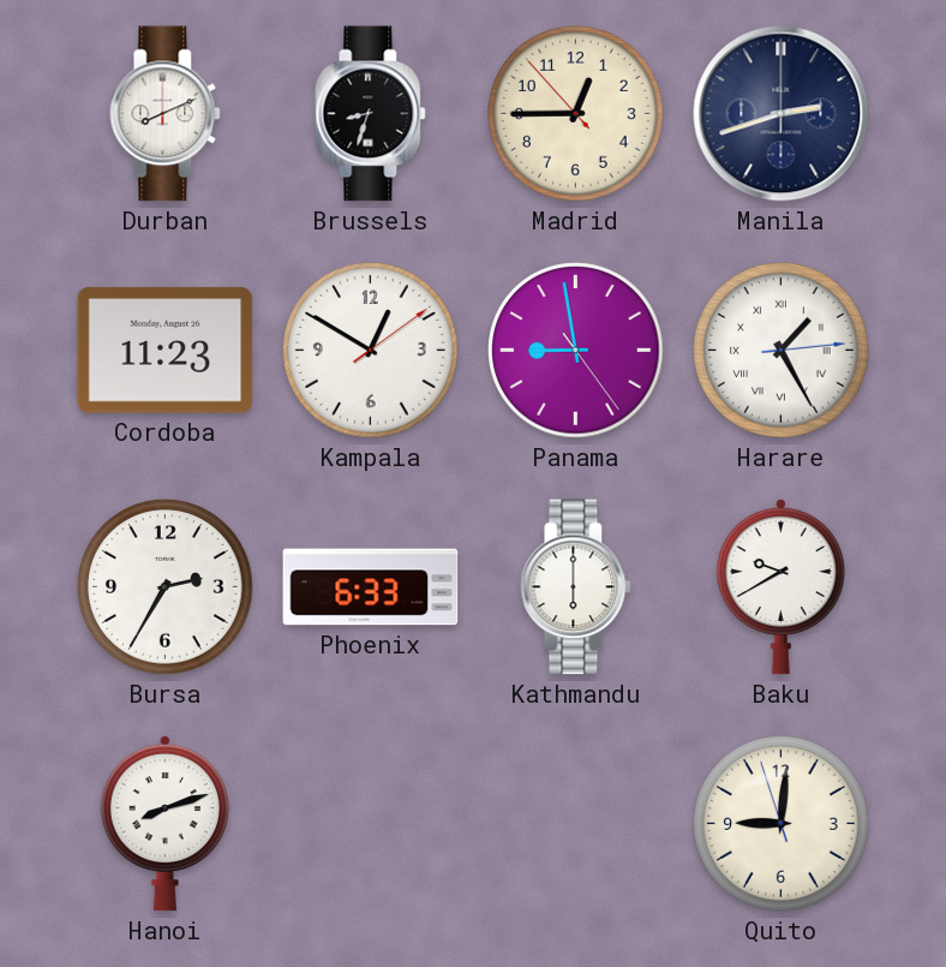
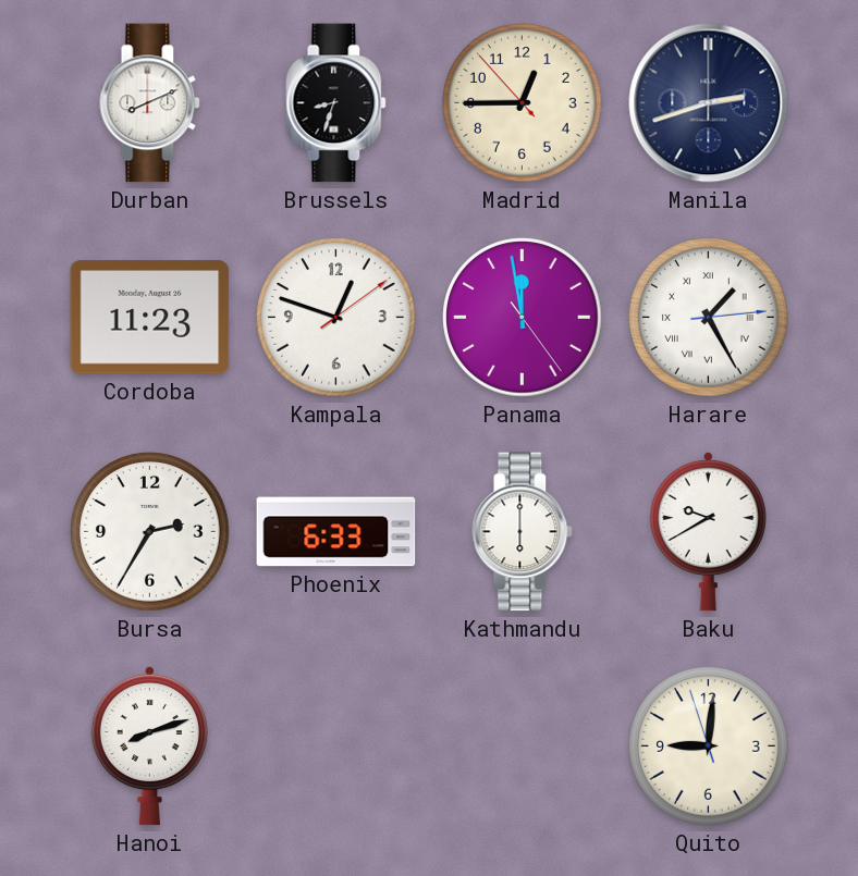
Kampala: 12:50 -> 12:48 (336, 318)
Panama: 8:58 -> 11:58 (523, 318)
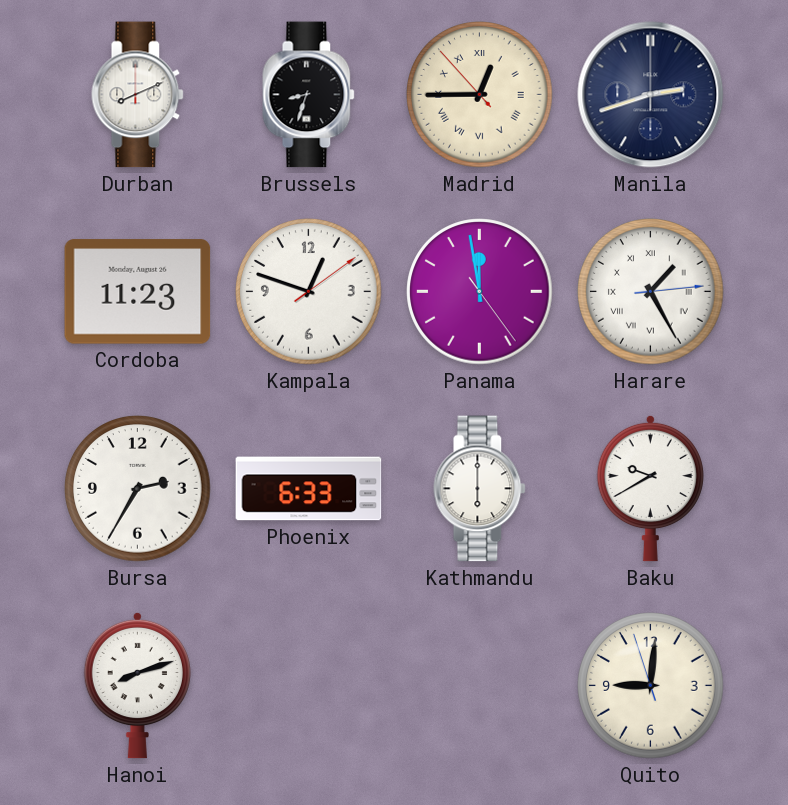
Madrid numerals: Arabic -> Roman (480, 95)
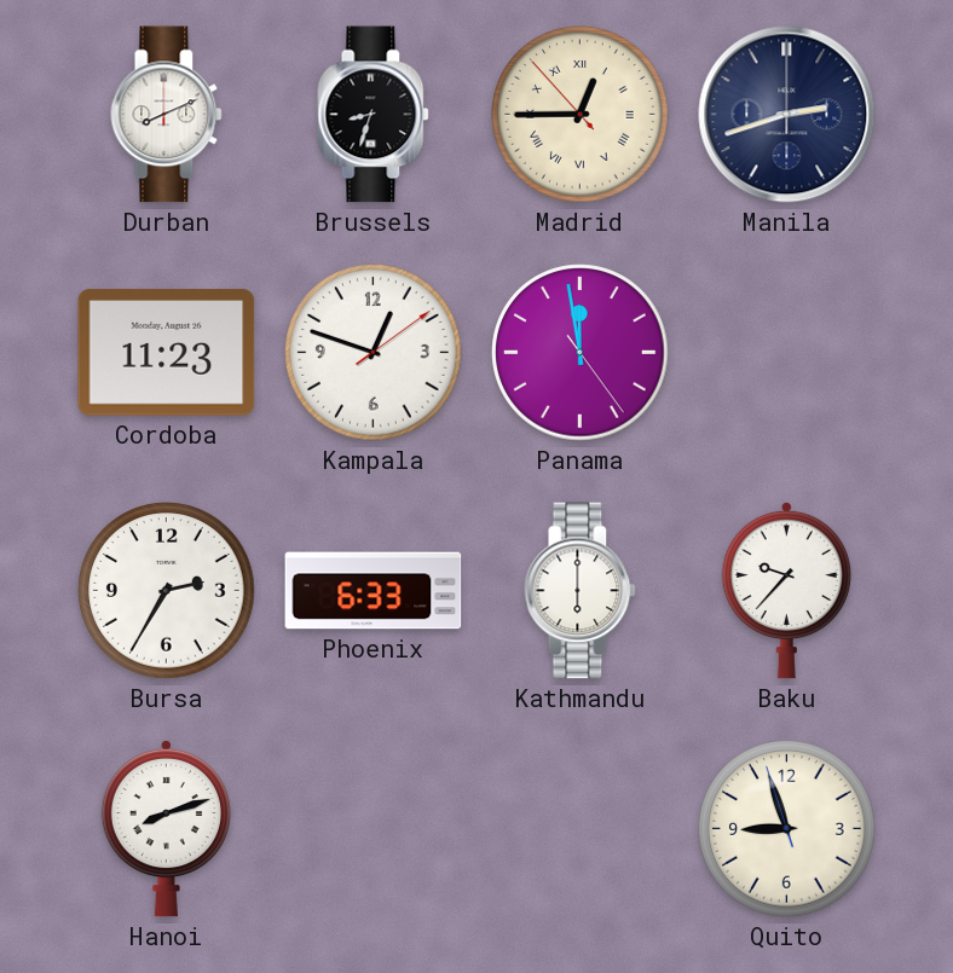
Harare: 1:25 -> none (651, 292)
Baku: 9:40 -> 9:37 (786, 590)
Quito: 9:00 -> 8:56 (787, 829)
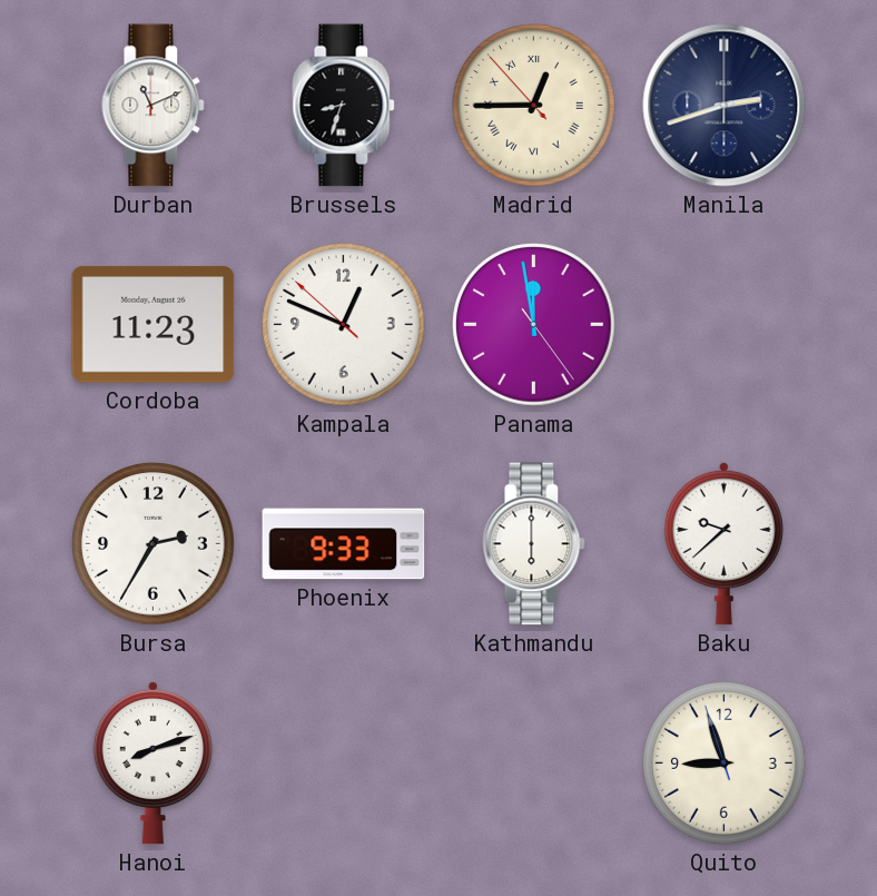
Durban: 8:11 -> 11:11 (154, 106)
Kampala: 12:48:09 -> 12:48:52 (344, 325)
Phoenix: 6:33 -> 9:33 (344, 544)
Baku: 9:37 -> 9:38 (723, 543)
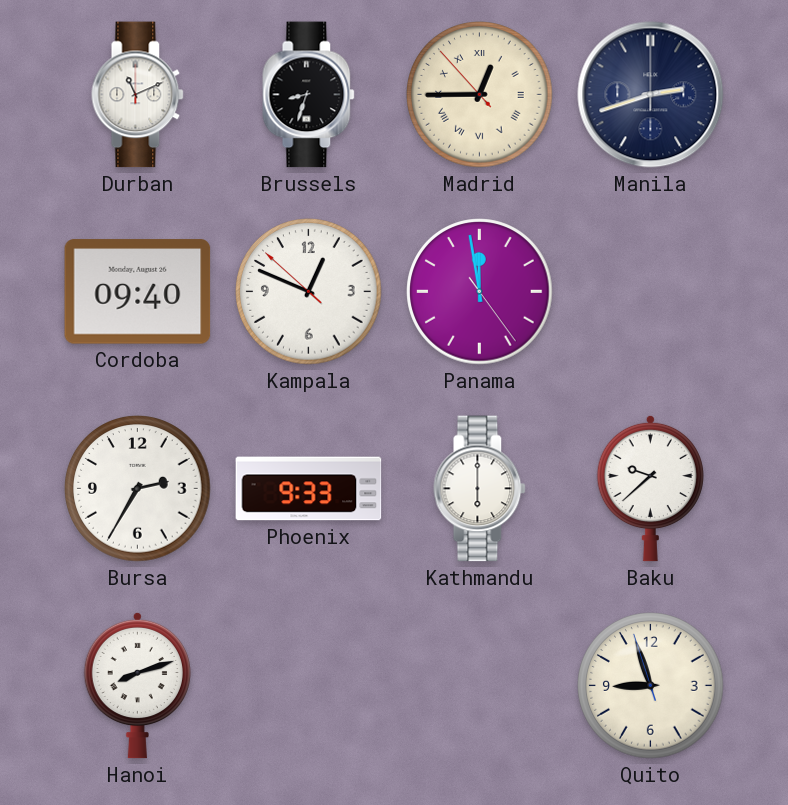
Cordoba: 11:23 -> 09:40 (138, 292)
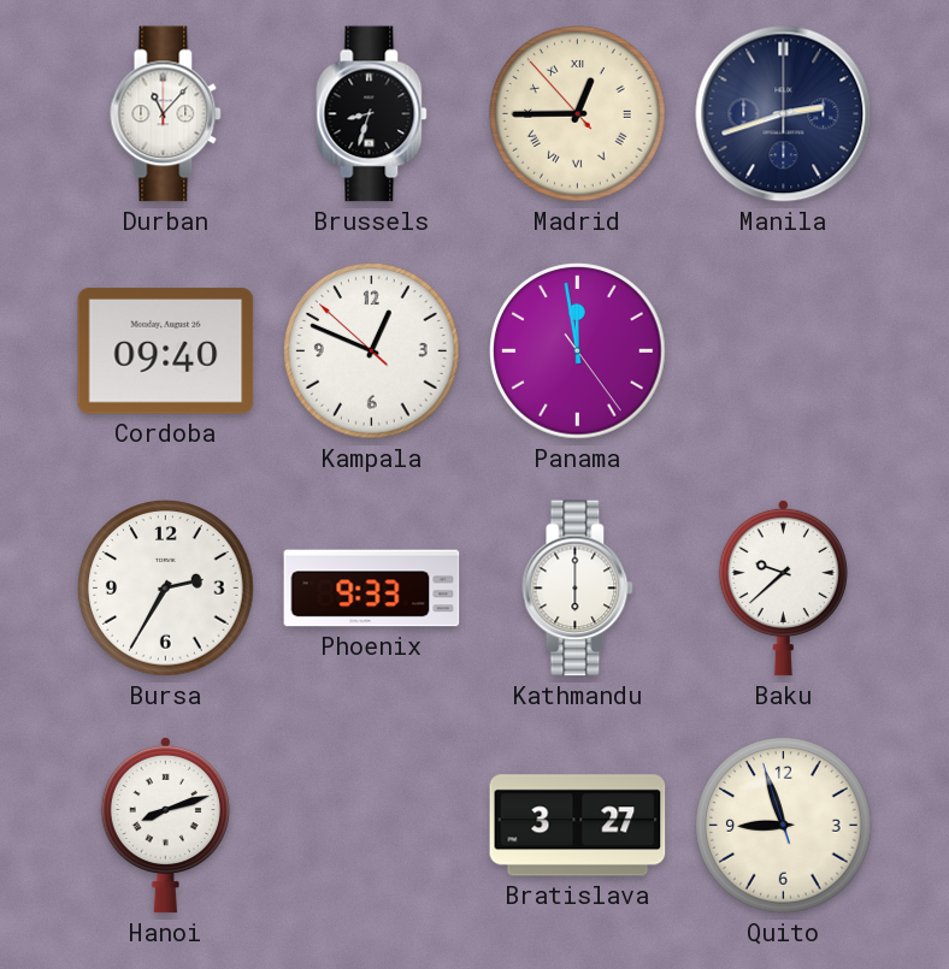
Durban: 11:11 -> 11:07 (166, 114)
Bratislava: none -> 3:27 (578, 826)
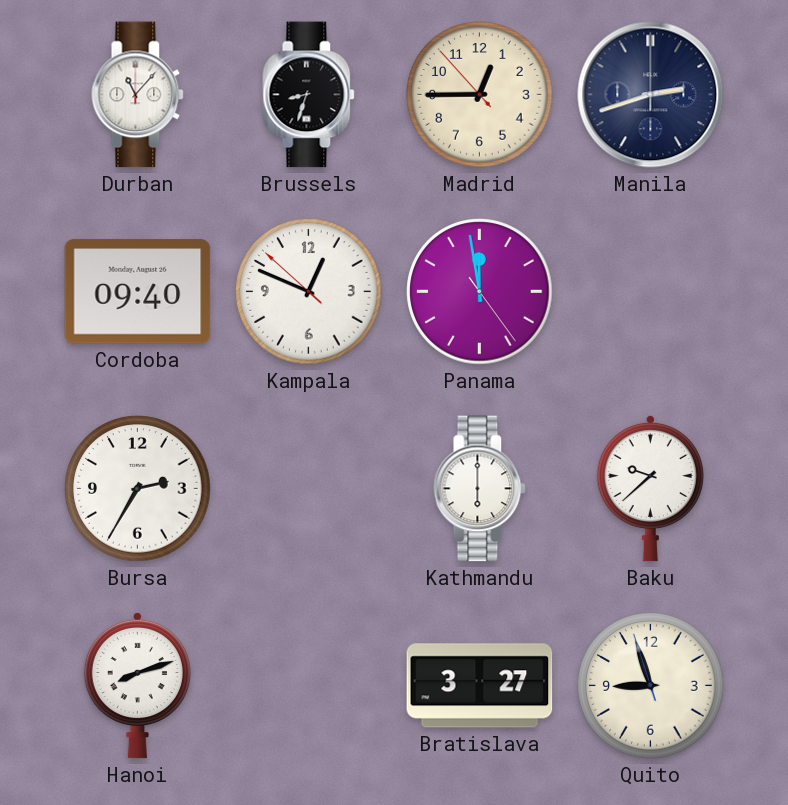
Madrid numerals: Roman -> Arabic (480, 95)
Phoenix: 9:33 -> none (372, 589)
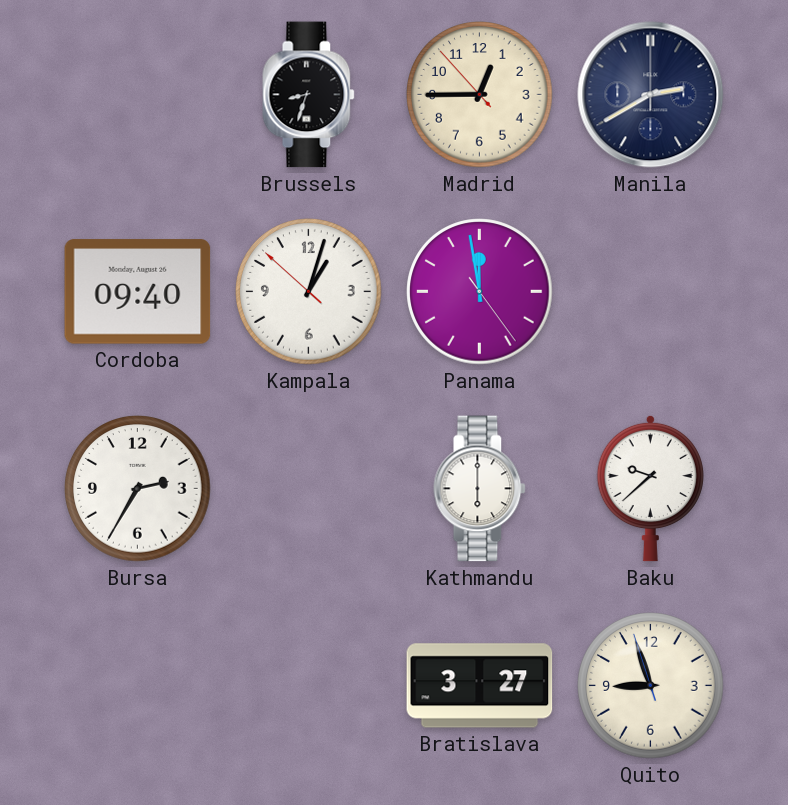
Durban: 11:07 -> none (138, 95)
Manila: 2:42 -> 2:40 (651, 95)
Kampala: 12:48 -> 1:02 (309, 292)
Hanoi: 8:12 -> none (137, 685)
